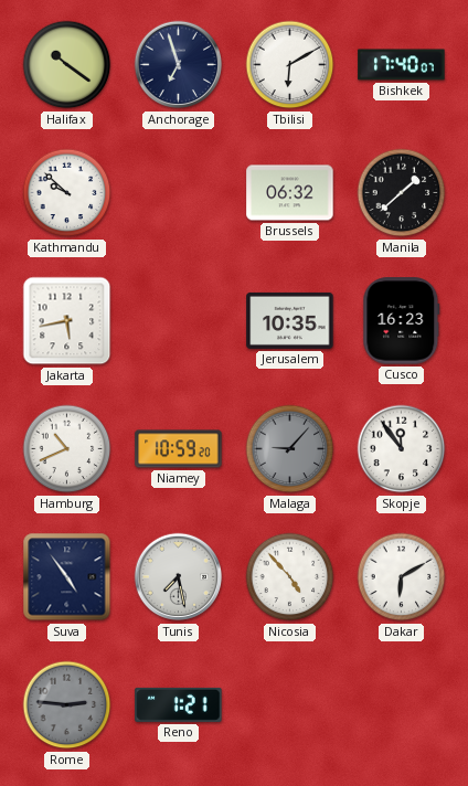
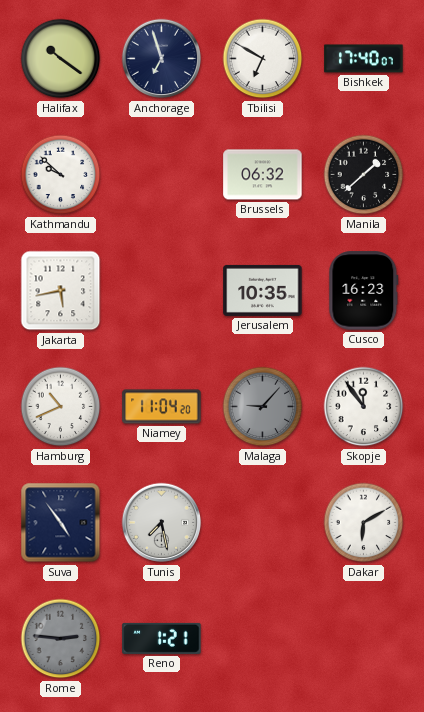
Tbilisi: 6:10 -> 6:50 (263, 59)
Niamey: 10:59 -> 11:04 (162, 407)
Nicosia: 4:53 -> none (290, 577)
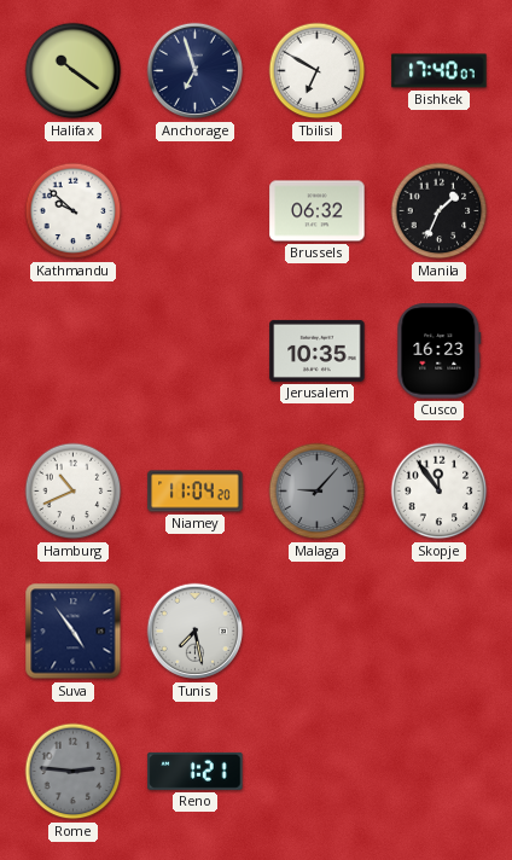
Manila: 1:38 -> 1:34 (440, 211)
Jakarta: 5:43 -> none (61, 291)
Dakar: 6:10 -> none (364, 523)
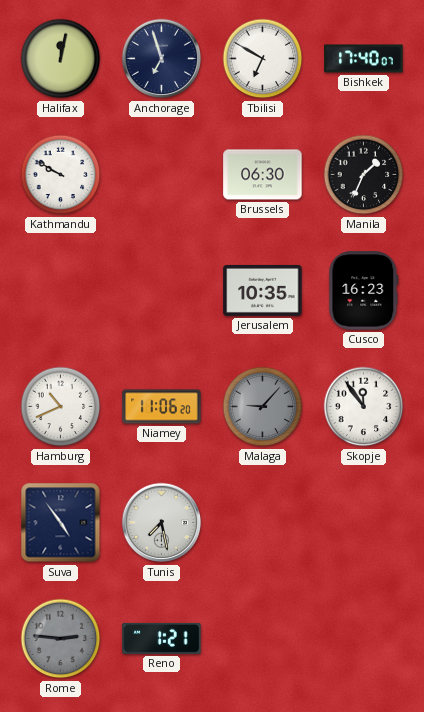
Halifax: 10:21 -> 12:02 (61, 59)
Kathmandu: 9:52 -> 9:50 (61, 175)
Brussels: 06:32 -> 06:30 (263, 175)
Niamey: 11:04 -> 11:06 (162, 407)
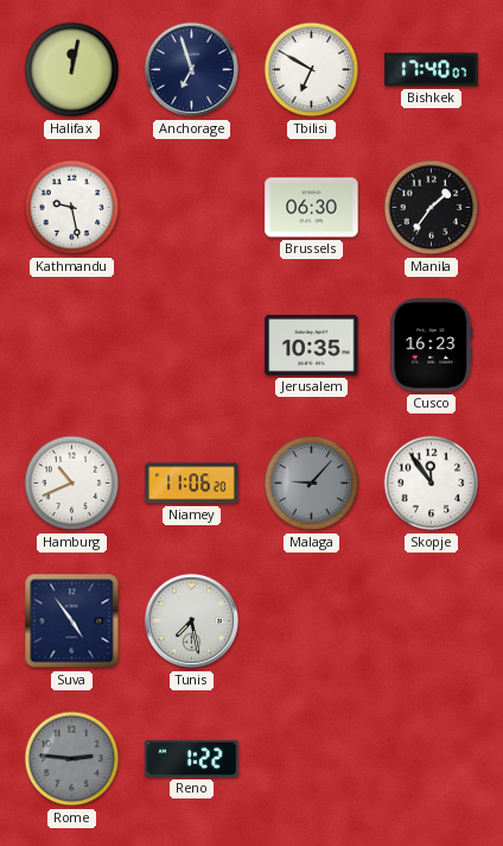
Kathmandu: 9:50 -> 9:28 (72, 208)
Manila: 1:34 -> 1:36 (432, 208)
Reno: 1:21 -> 1:22 (192, 758)
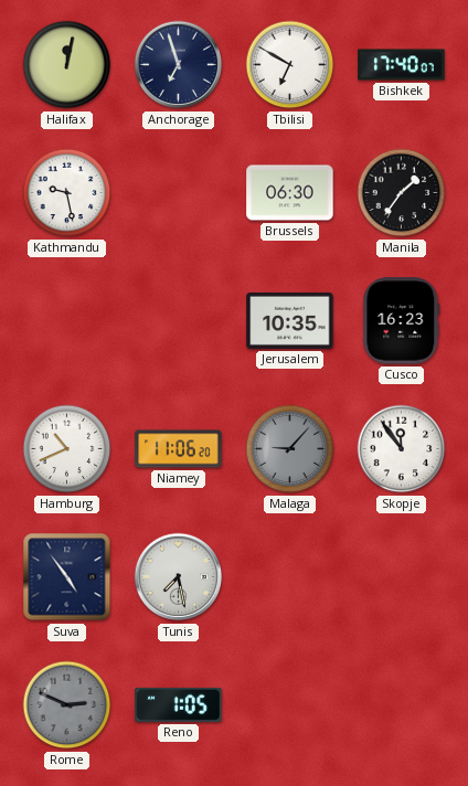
Rome: 2:46 -> 2:49 (67, 705)
Reno: 1:22 -> 1:05 (179, 704)
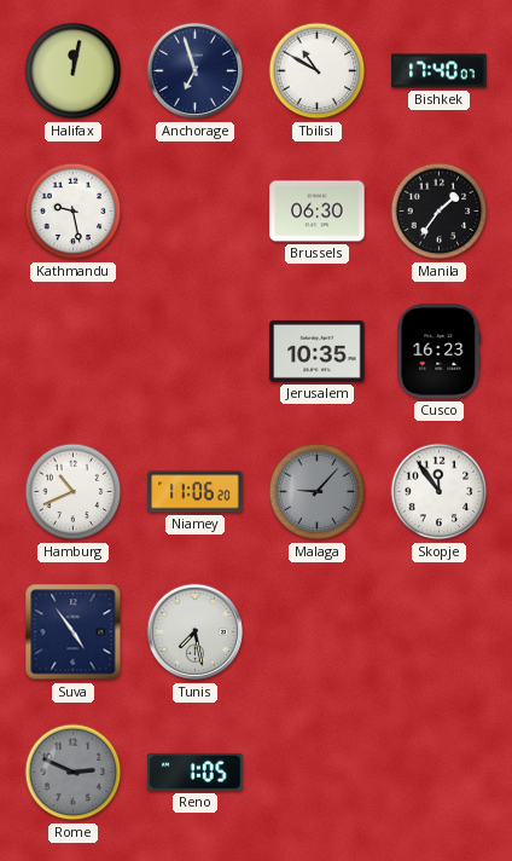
Tbilisi: 6:50 -> 10:50 (318, 71)
